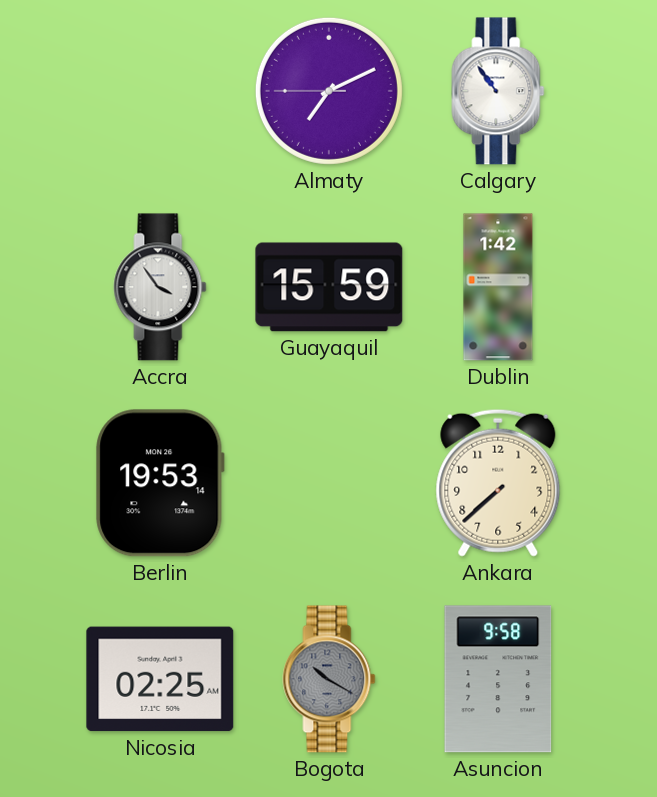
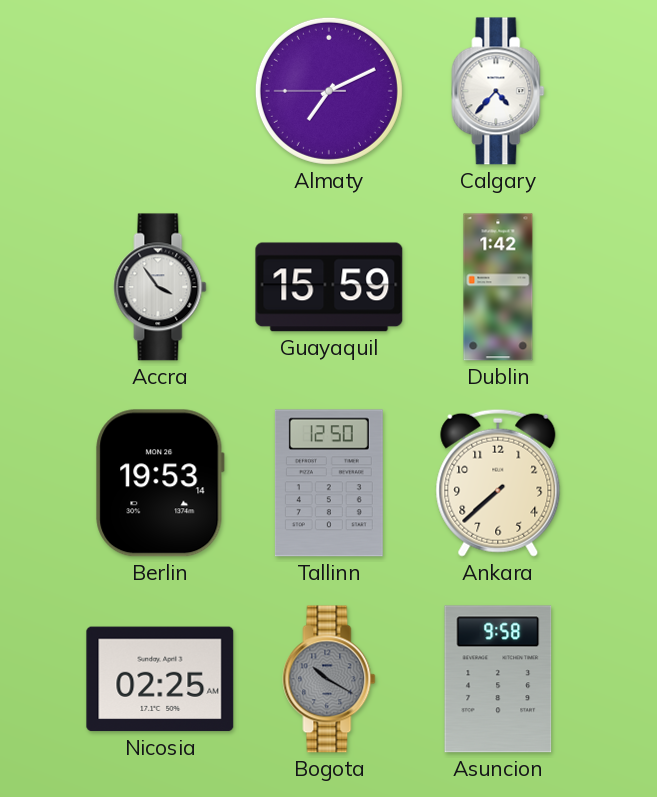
Calgary: 10:54 -> 4:37 (498, 91)
Tallinn: none -> 12:50 (329, 483)
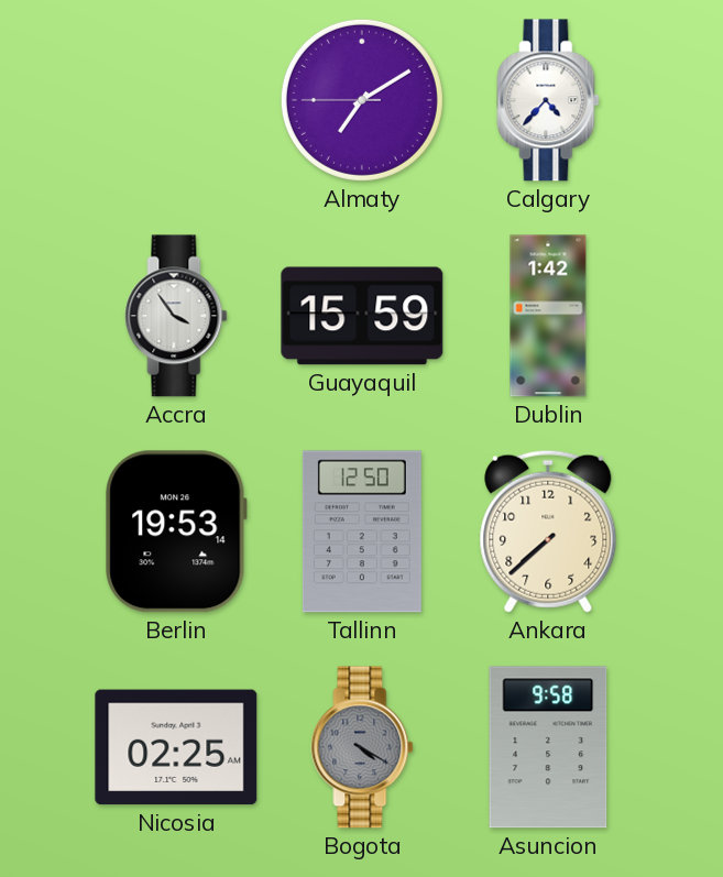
Almaty: 7:10 -> 7:09 (362, 100)
Bogota: 10:20 -> 4:20 (362, 747)
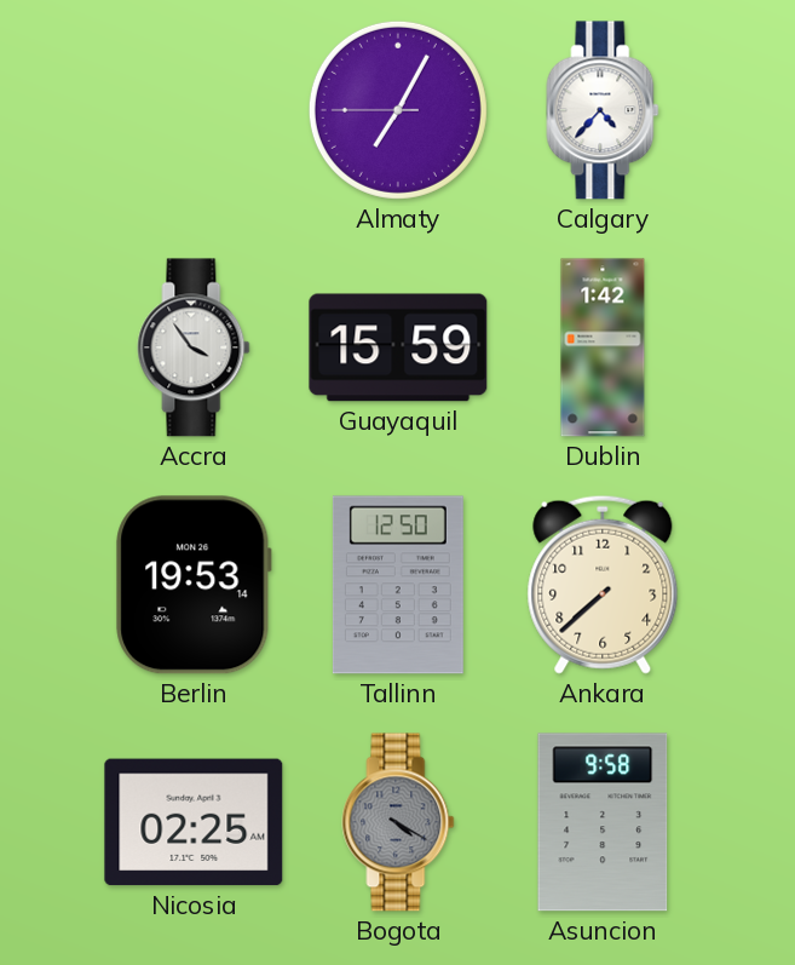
Almaty: 7:09 -> 7:04 (398, 110)
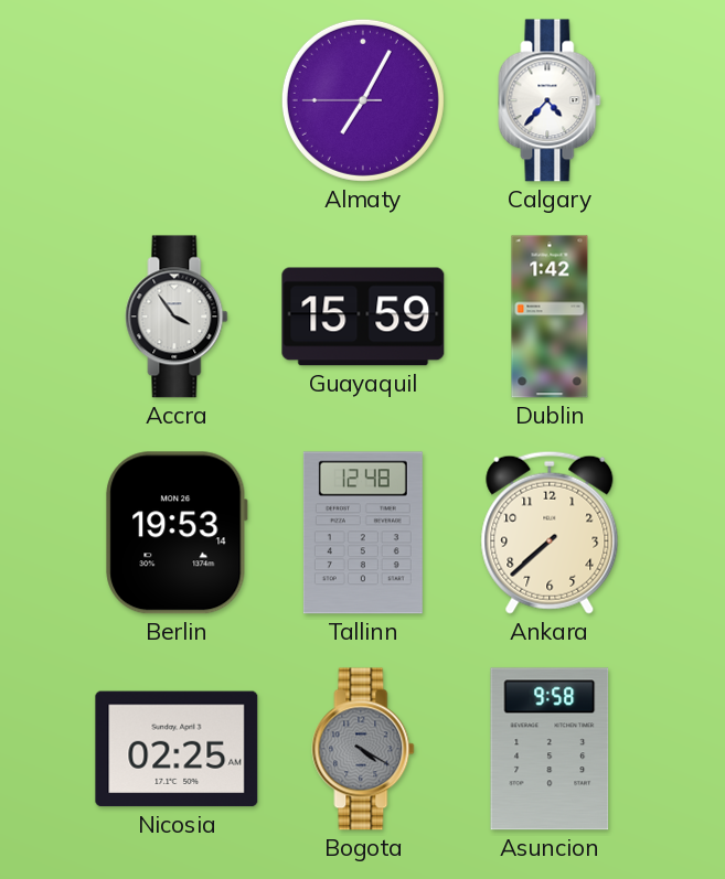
Tallinn: 12:50 -> 12:48 (363, 533)
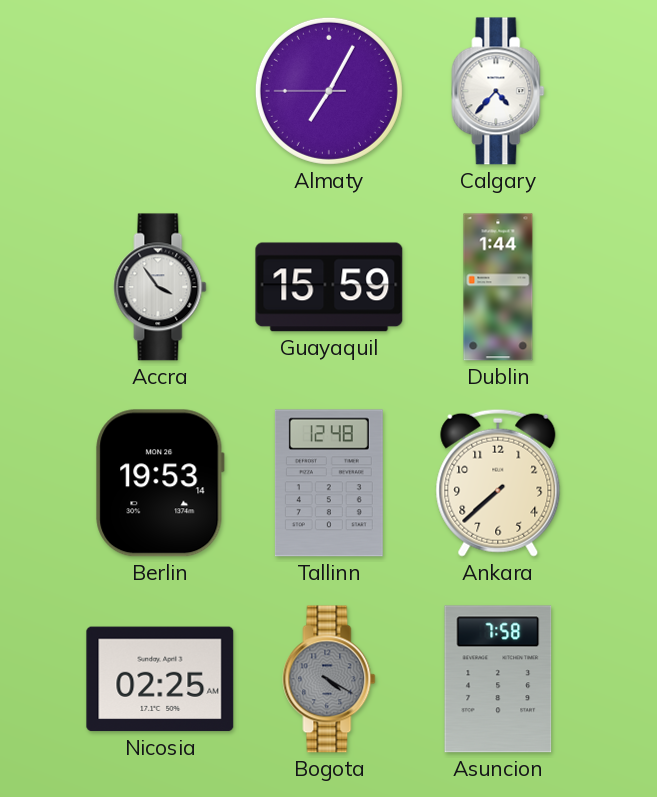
Dublin: 1:42 -> 1:44 (498, 287)
Asuncion: 9:58 -> 7:58 (498, 679)
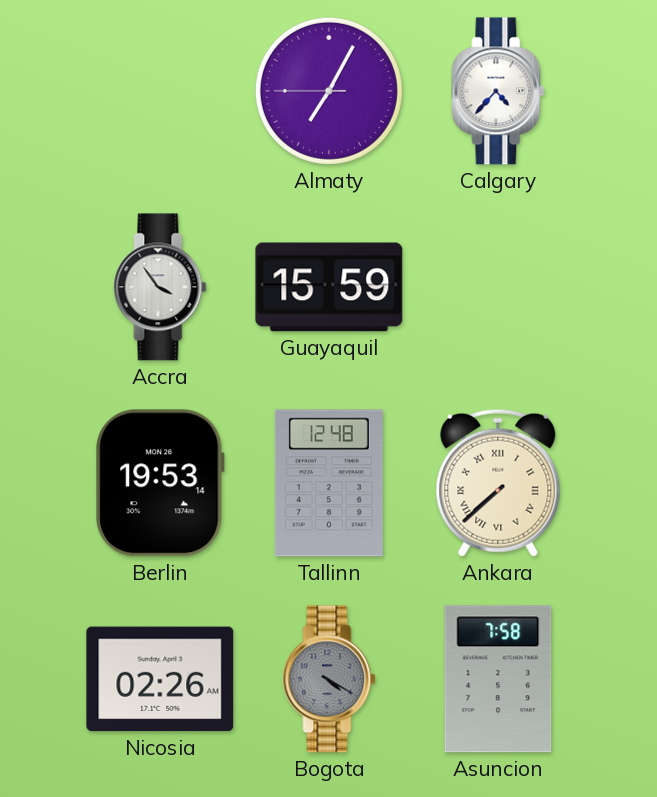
Dublin: 1:44 -> none (498, 287)
Ankara numerals: Arabic -> Roman (498, 483)
Nicosia: 02:25 -> 02:26 (160, 679)
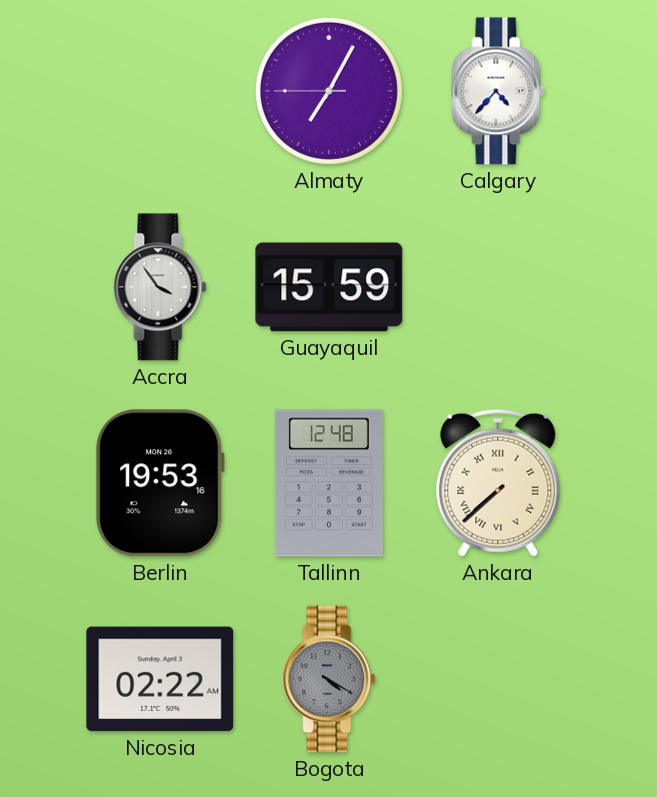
Berlin: 19:53:14 -> 19:53:16 (160, 483)
Nicosia: 02:26 -> 02:22 (160, 679)
Asuncion: 7:58 -> none (498, 679)
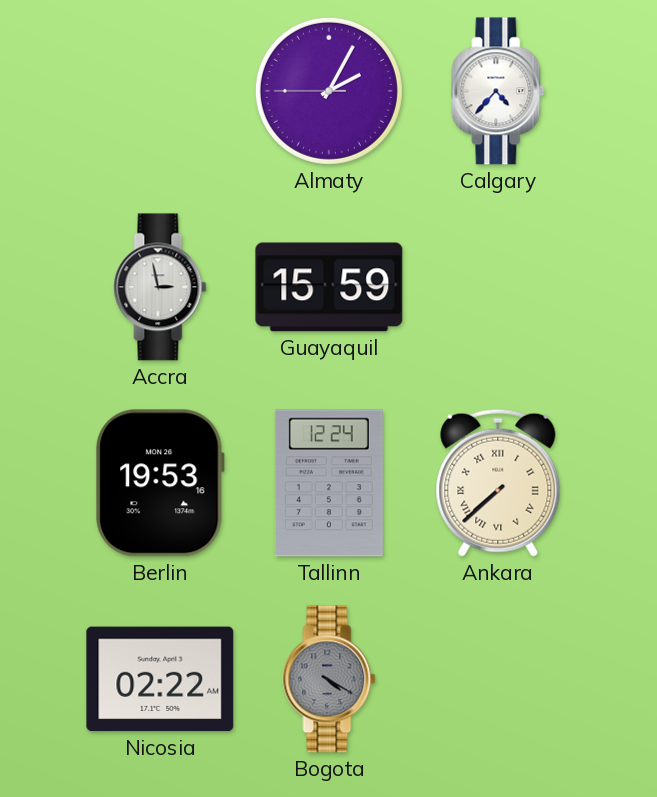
Almaty: 7:04 -> 2:04 (329, 91)
Accra: 3:54 -> 2:58 (160, 287)
Tallinn: 12:48 -> 12:24 (329, 483)
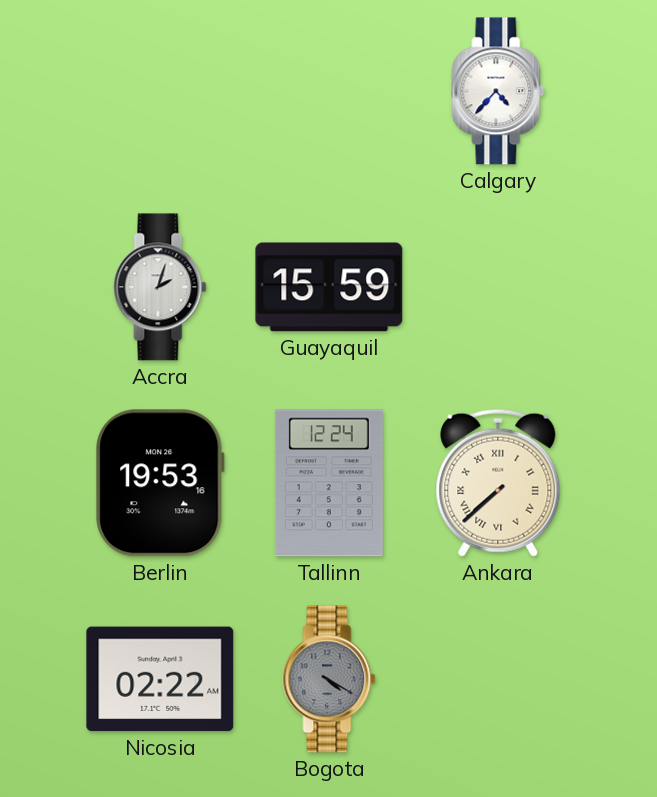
Almaty: 2:04 -> none (329, 91)
Accra: 2:58 -> 2:03 (160, 287)
